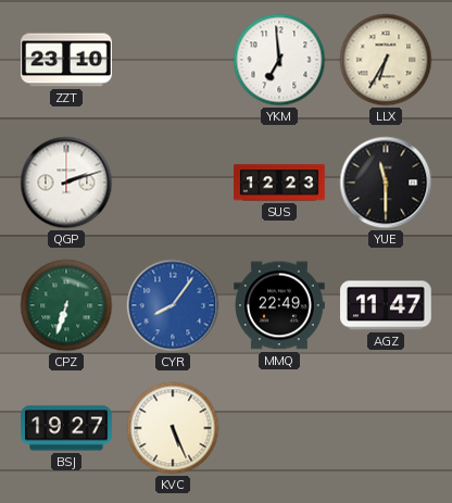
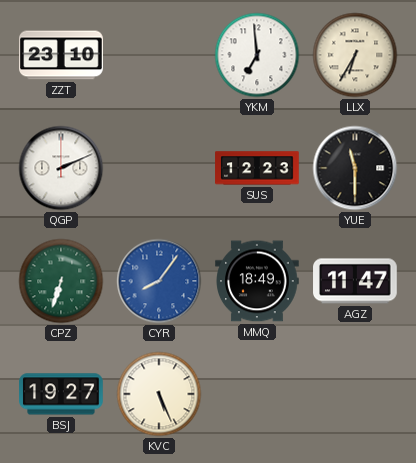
QGP: 2:12 -> 2:11 (61, 168)
MMQ: 22:49 -> 18:49 (257, 281)
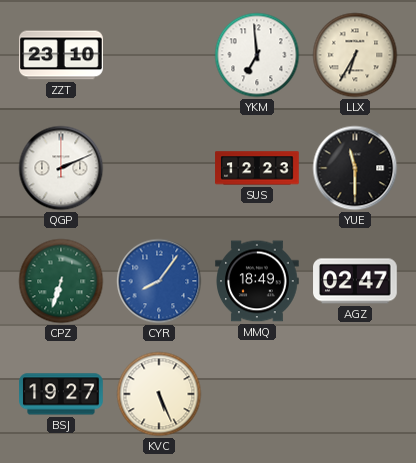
AGZ: 11:47 -> 02:47 (355, 281)
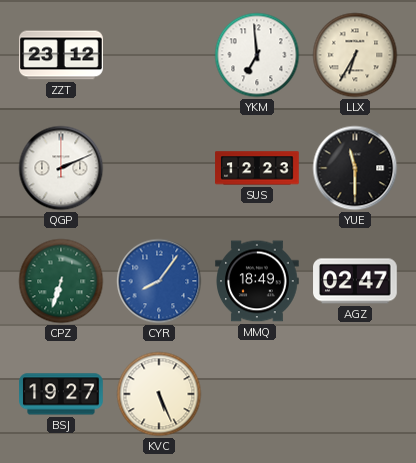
ZZT: 23:10 -> 23:12 (61, 55)
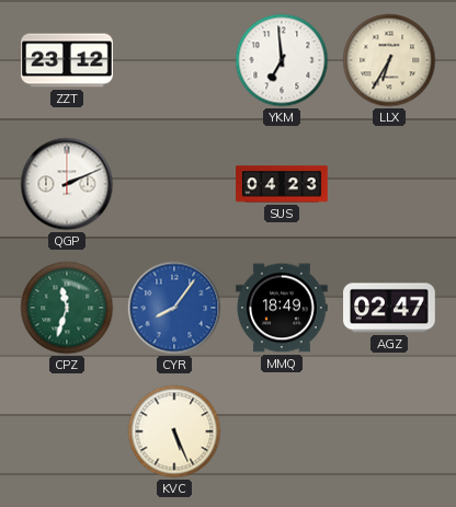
SUS: 12:23 -> 04:23 (282, 184)
YUE: 11:30 -> none (355, 168)
CPZ: 6:33 -> 11:33 (67, 308)
BSJ: 19:27 -> none (61, 394)
